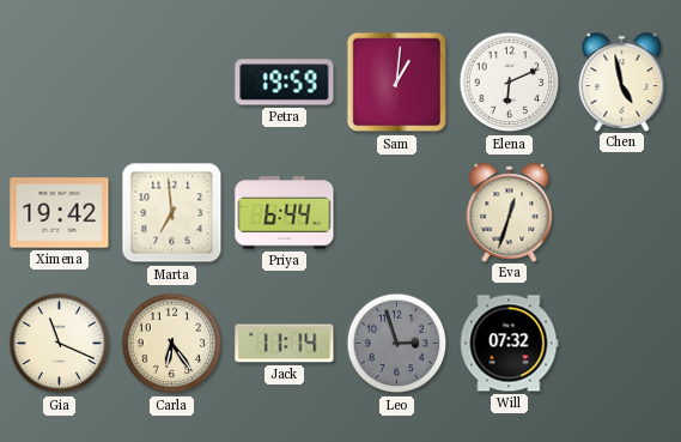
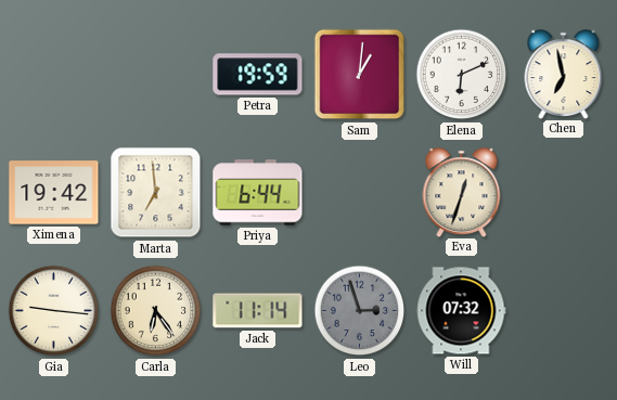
Chen: 4:58 -> 6:58 (564, 74)
Gia: 11:19 -> 9:16 (54, 311)
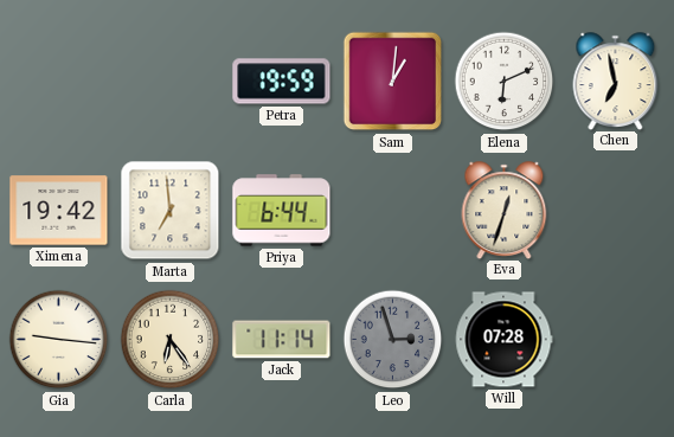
Will: 07:32 -> 07:28 (503, 340)
